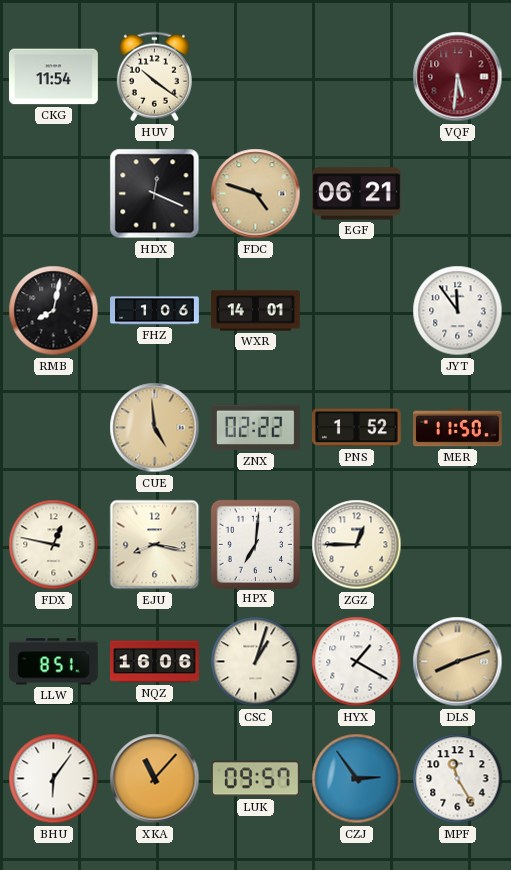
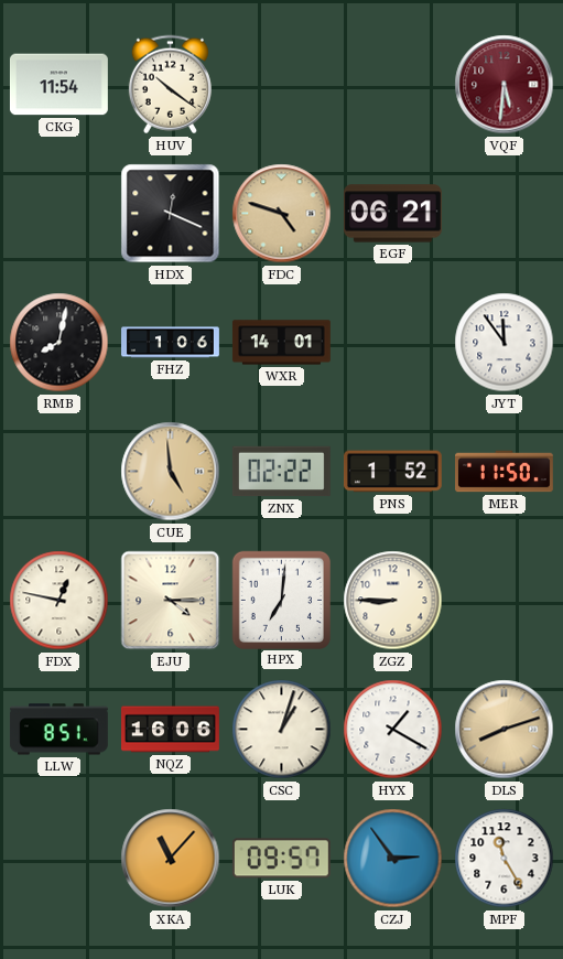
EJU: 8:17 -> 4:15 (171, 601)
ZGZ: 12:45 -> 8:45 (393, 601)
BHU: 6:06 -> none (54, 779)
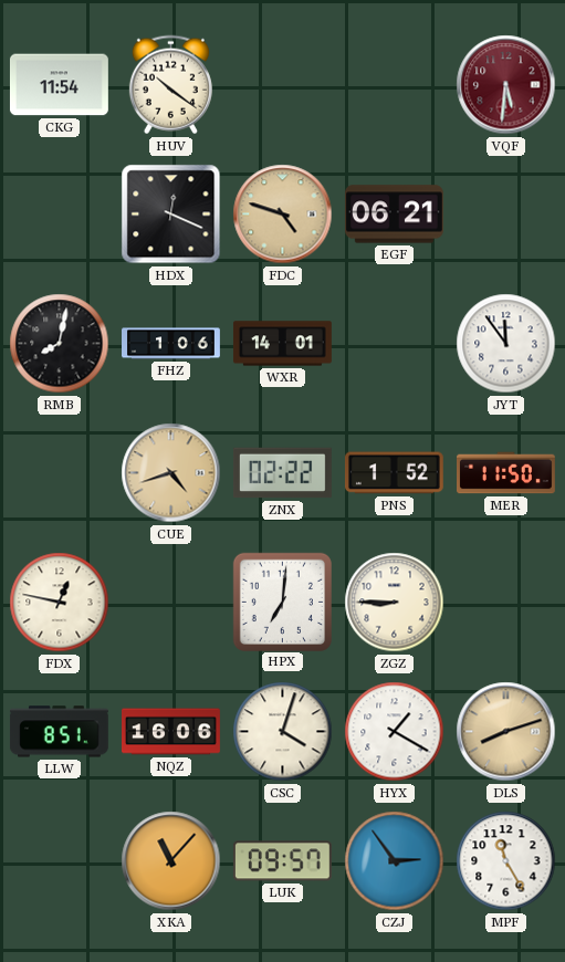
CUE: 4:59 -> 4:42 (171, 473)
EJU: 4:15 -> none (171, 601)
CSC: 1:03 -> 4:03 (283, 732)
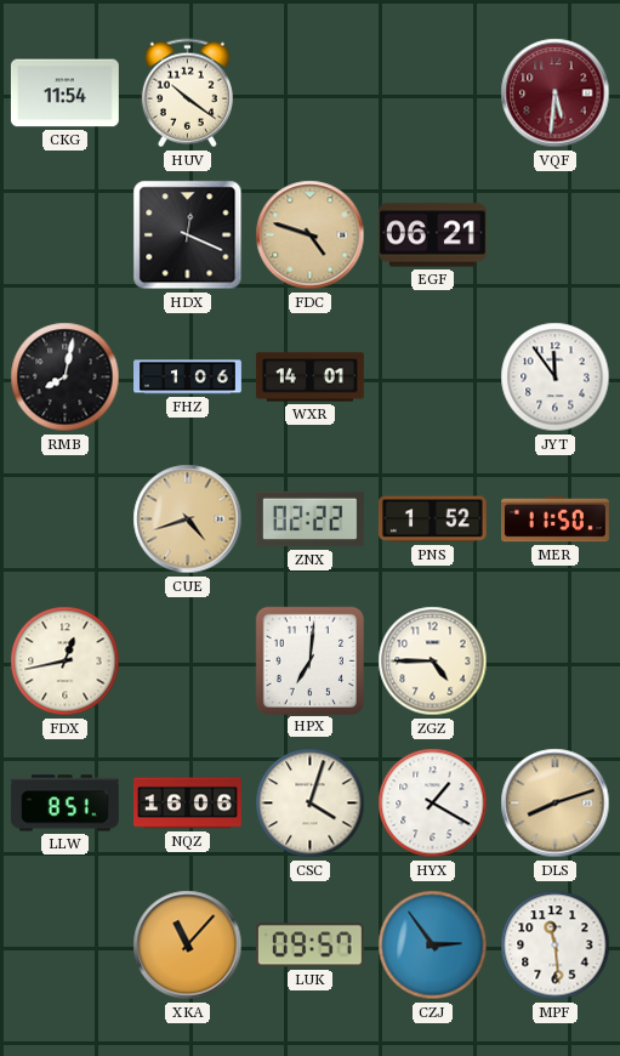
FDX: 12:47 -> 12:43 (66, 662)
ZGZ: 8:45 -> 4:45 (433, 662)
MPF: 11:25 -> 11:29 (556, 946)
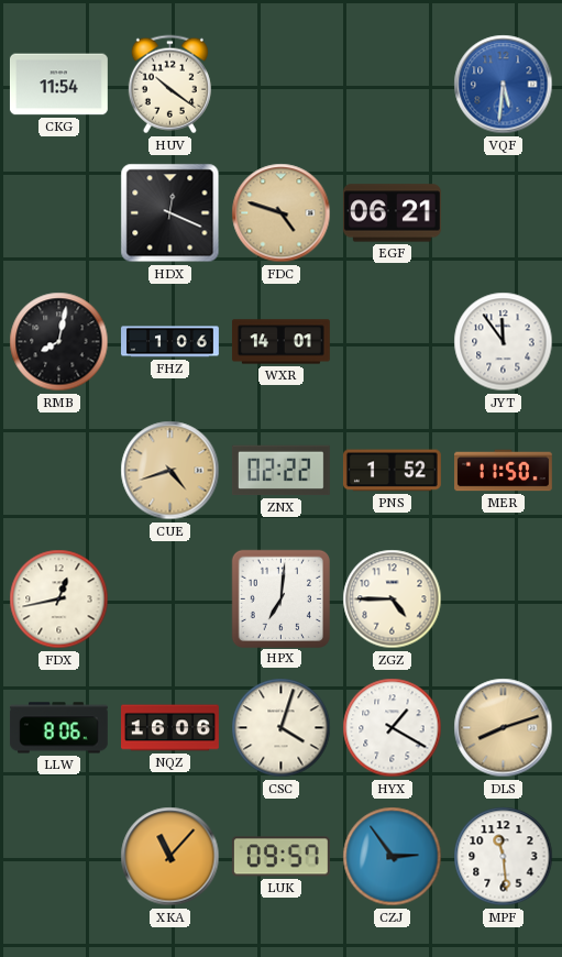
VQF dial: burgundy -> blue (504, 85)
LLW: 8:51 -> 8:06 (58, 728)
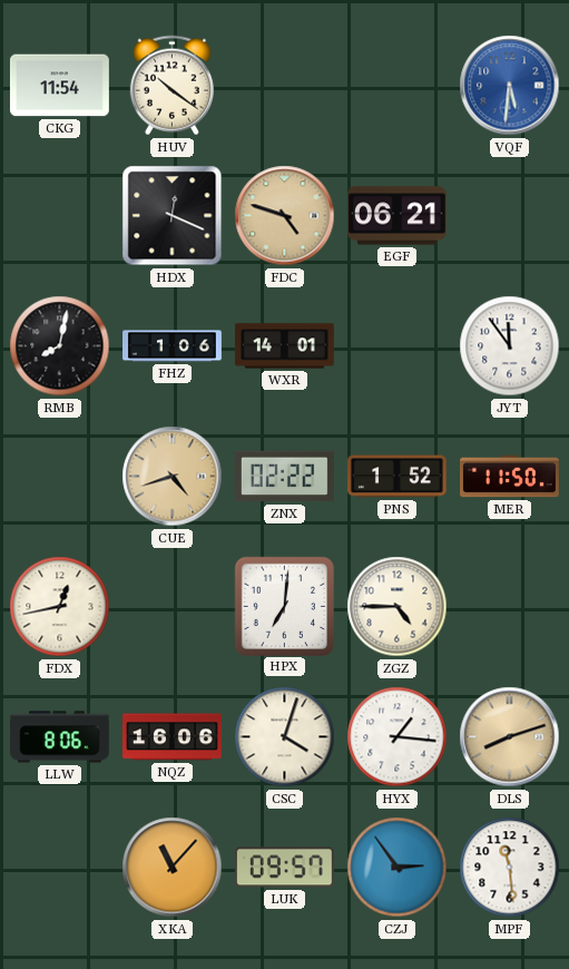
HYX: 1:20 -> 1:16 (398, 737)
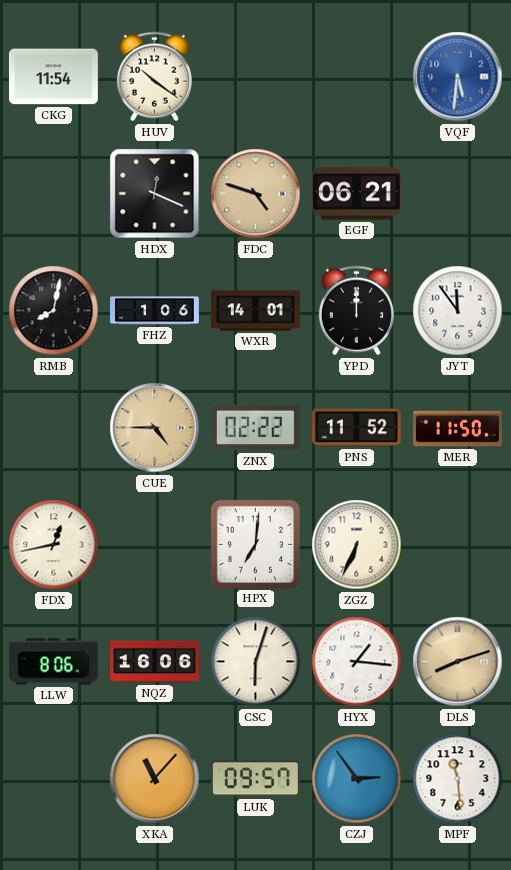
YPD: none -> 12:00 (356, 311)
CUE: 4:42 -> 4:45 (155, 428)
PNS: 1:52 -> 11:52 (356, 428)
ZGZ: 4:45 -> 6:34 (357, 545)
CSC: 4:03 -> 6:03 (256, 662)
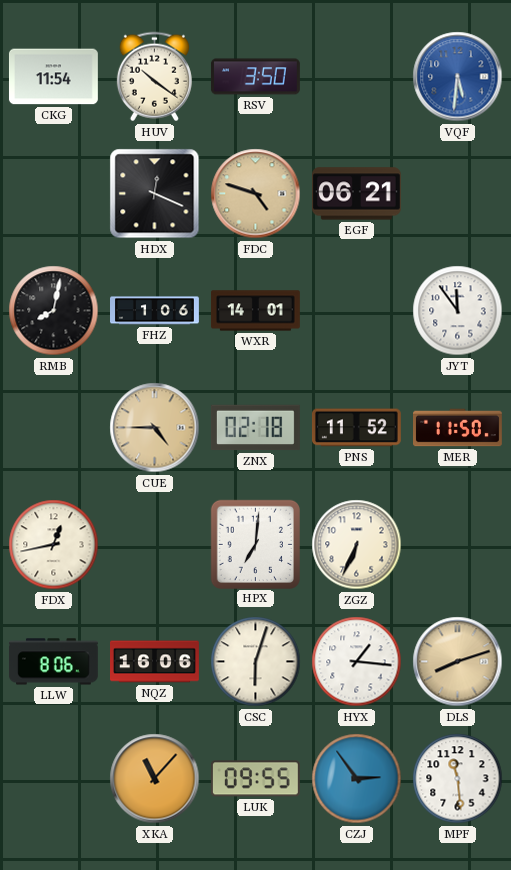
RSV: none -> 3:50 (255, 77)
YPD: 12:00 -> none (356, 311)
ZNX: 02:22 -> 02:18 (255, 428)
LUK: 09:57 -> 09:55 (255, 779)
